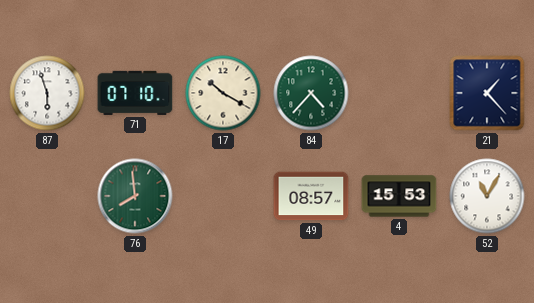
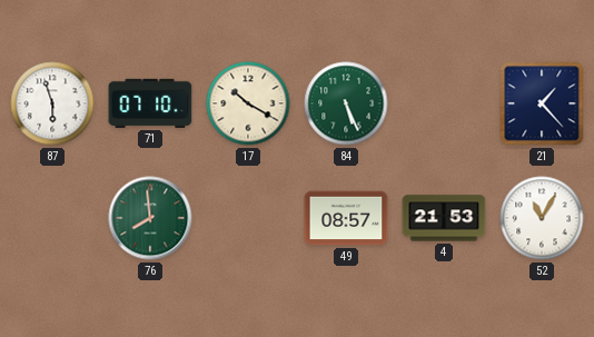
84: 4:37 -> 5:26 (346, 103)
4: 15:53 -> 21:53 (444, 218)
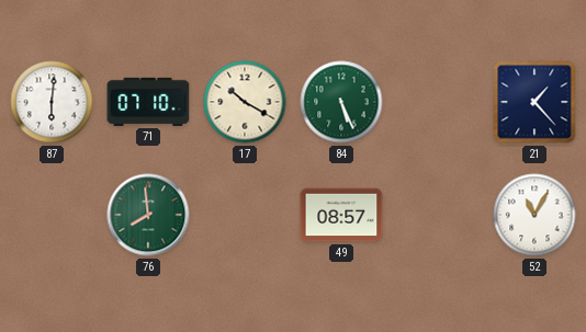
87: 5:57 -> 6:01 (52, 102)
4: 21:53 -> none (444, 218)
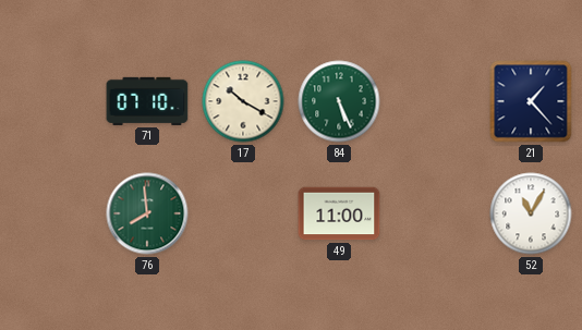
87: 6:01 -> none (52, 102)
49: 08:57 -> 11:00 (339, 213)
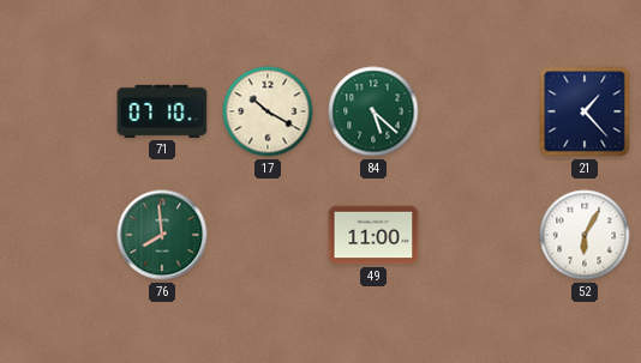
84: 5:26 -> 5:22 (373, 111)
52: 11:05 -> 6:05 (585, 235)
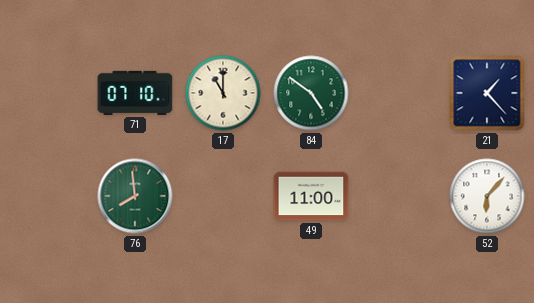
17: 10:20 -> 11:00 (223, 93)
84: 5:22 -> 4:51 (311, 93)
52: 6:05 -> 6:07 (487, 196)
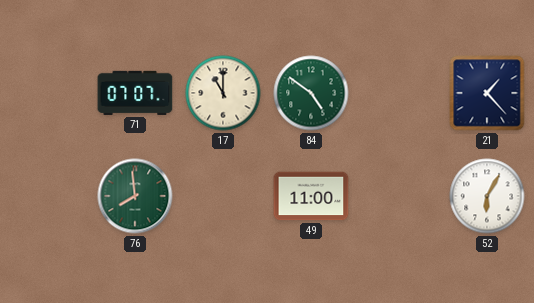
71: 07:10 -> 07:07 (135, 93)
52: 6:07 -> 6:05 (487, 196)
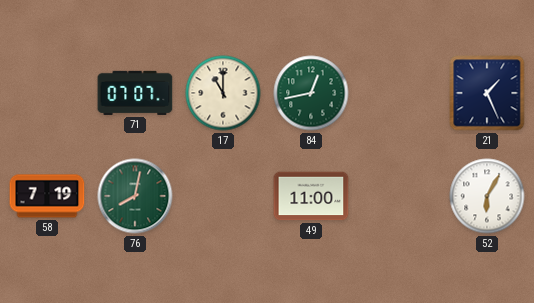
84: 4:51 -> 12:43 (311, 93)
21: 1:23 -> 1:26 (487, 93)
58: none -> 7:19 (47, 196)
76: 7:59 -> 8:02 (135, 196)
